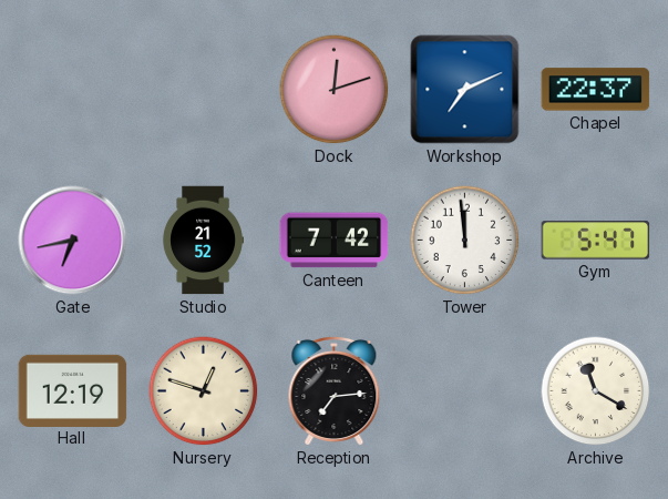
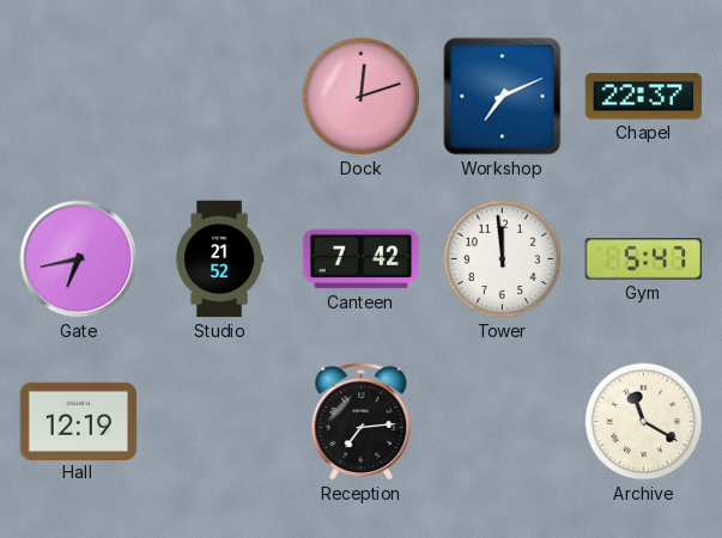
Nursery: 12:48 -> none (204, 391)
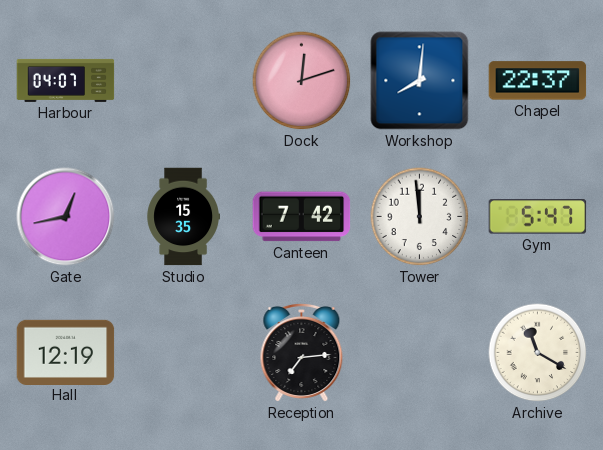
Harbour: none -> 04:07 (66, 80)
Workshop: 7:11 -> 8:01 (420, 81)
Gate: 6:43 -> 12:43 (66, 217)
Studio: 21:52 -> 15:35 (183, 217)
